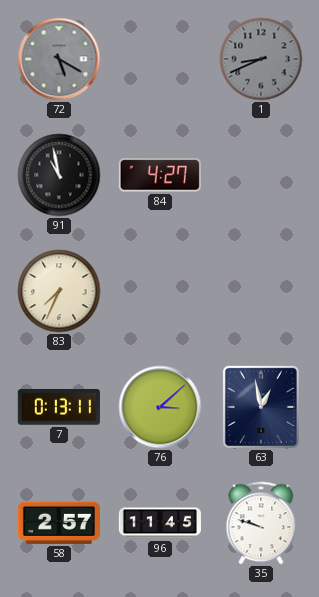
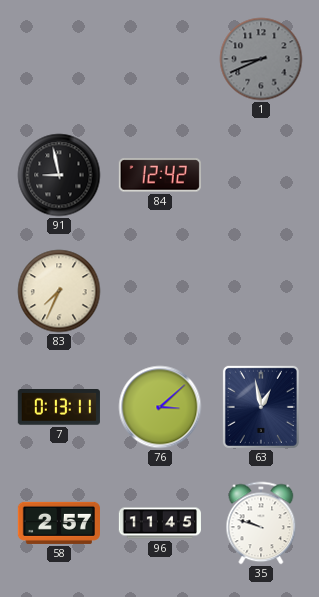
72: 5:20 -> none (59, 59)
91: 10:58 -> 8:58 (59, 175)
84: 4:27 -> 12:42 (160, 175)
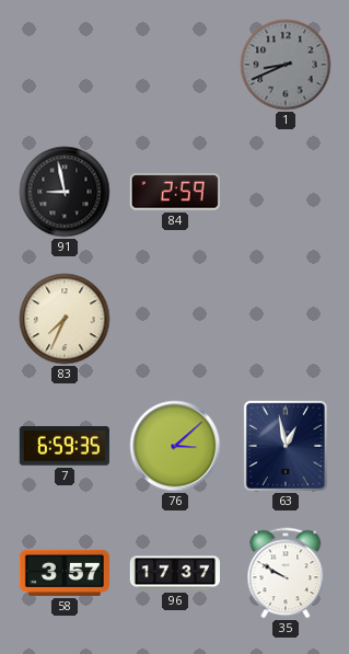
84: 12:42 -> 2:59 (175, 192)
7: 0:13 -> 6:59 (65, 446)
58: 2:57 -> 3:57 (65, 573)
96: 11:45 -> 17:37 (175, 573)
35: 9:48 -> 9:50 (286, 573)
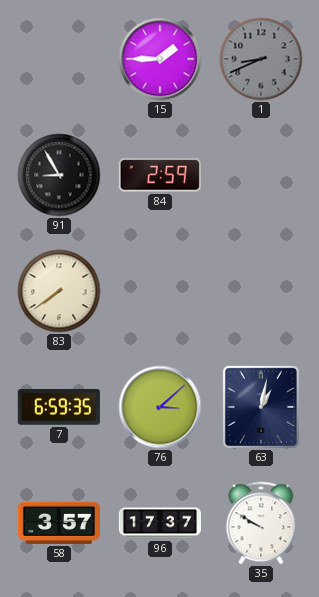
15: none -> 1:45 (160, 59)
91: 8:58 -> 8:55 (59, 175)
83: 7:34 -> 7:39 (59, 291)
63: 12:58 -> 1:02 (261, 407)
